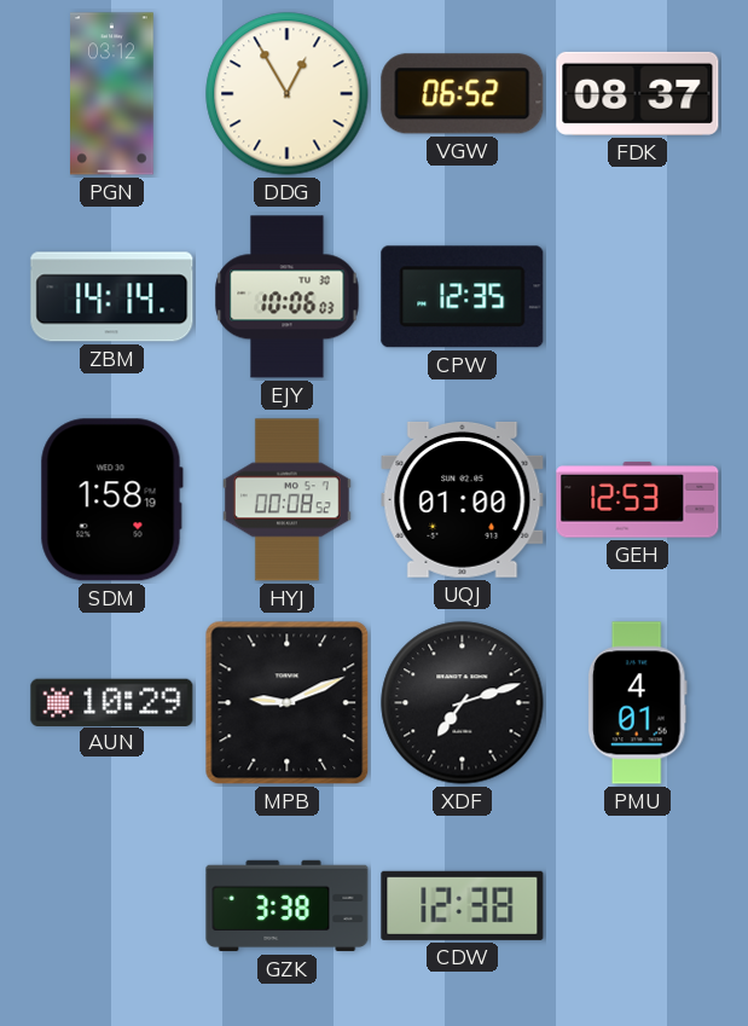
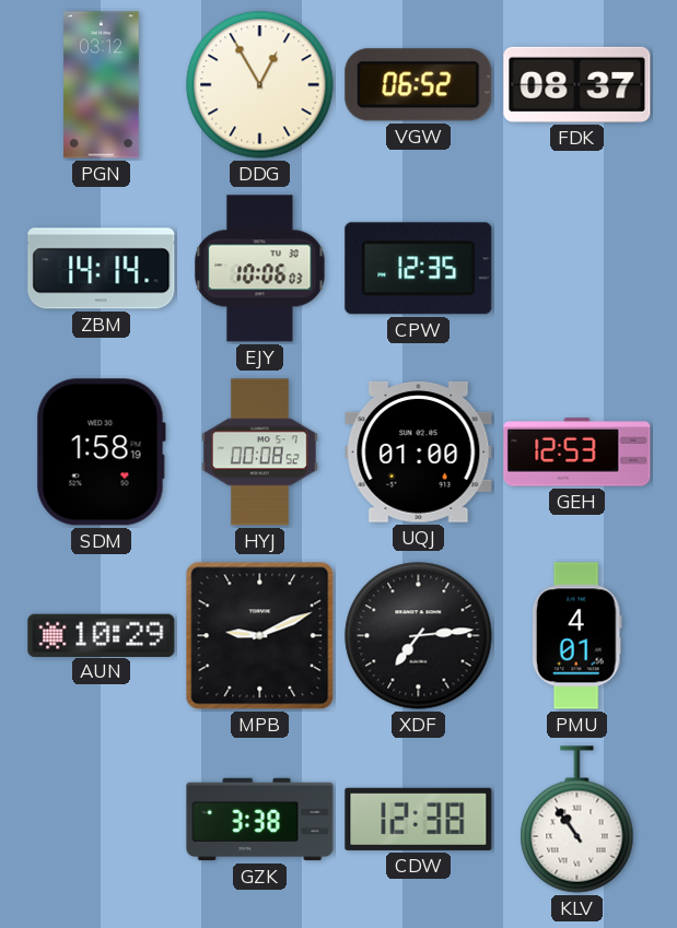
XDF: 7:12 -> 7:14 (419, 636)
KLV: none -> 10:54 (577, 820)
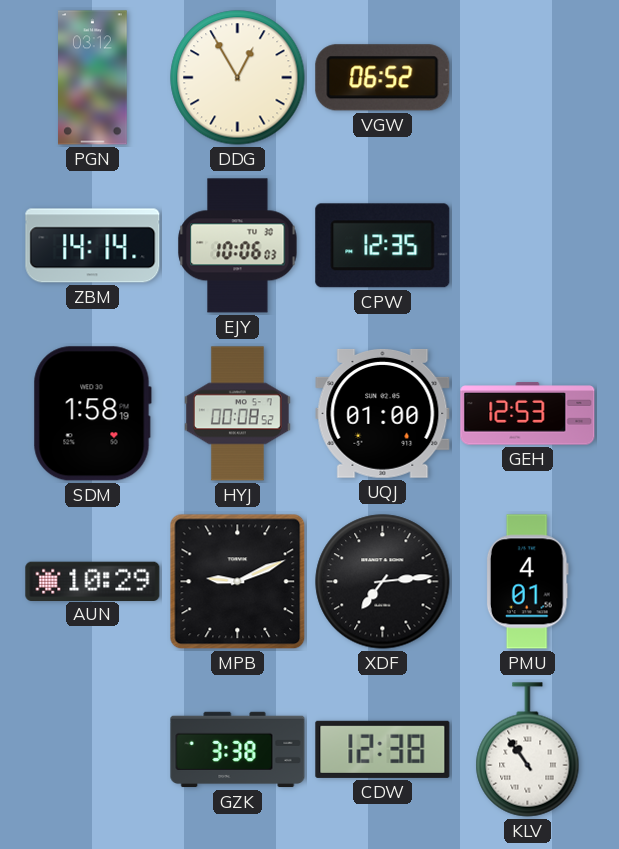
FDK: 08:37 -> none (577, 84)
